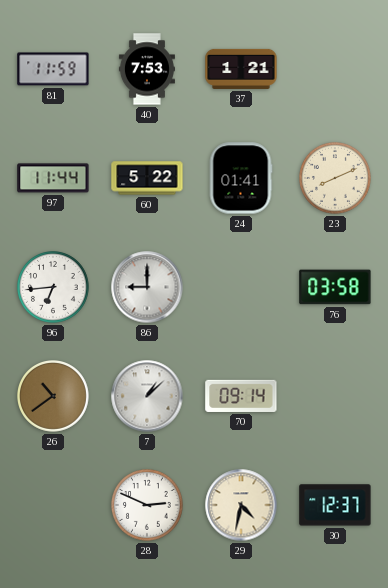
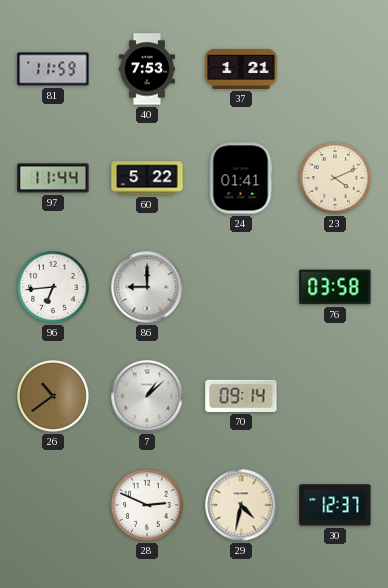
23: 8:11 -> 4:11 (336, 179)
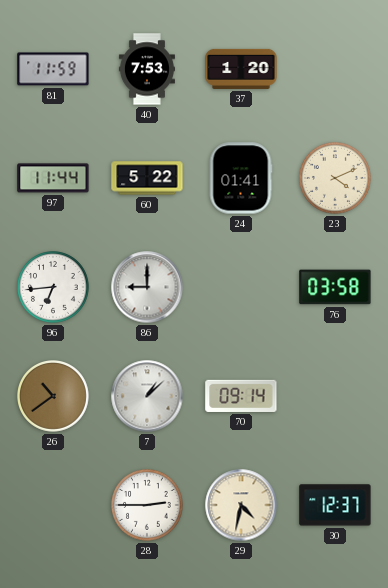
37: 1:21 -> 1:20 (241, 69)
28: 2:49 -> 2:45 (148, 506)
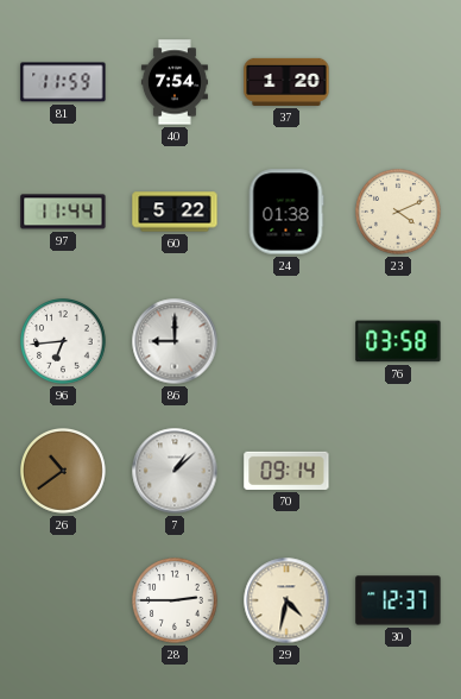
40: 7:53 -> 7:54 (175, 82)
24: 01:41 -> 01:38 (286, 212)
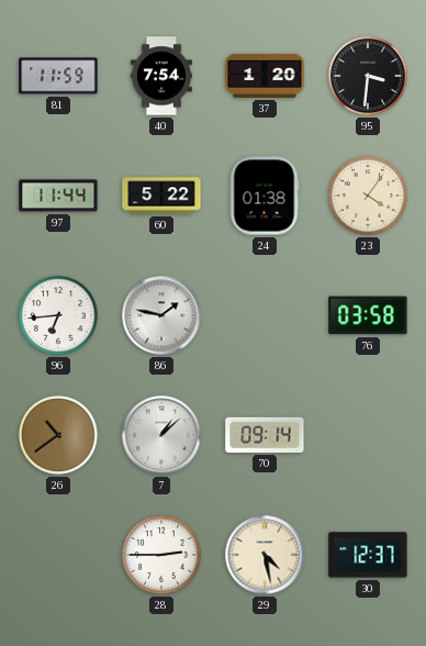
95: none -> 3:31 (369, 77)
23: 4:11 -> 4:06 (369, 197)
86: 9:00 -> 1:47 (161, 315)
29: 4:32 -> 4:28 (265, 555)
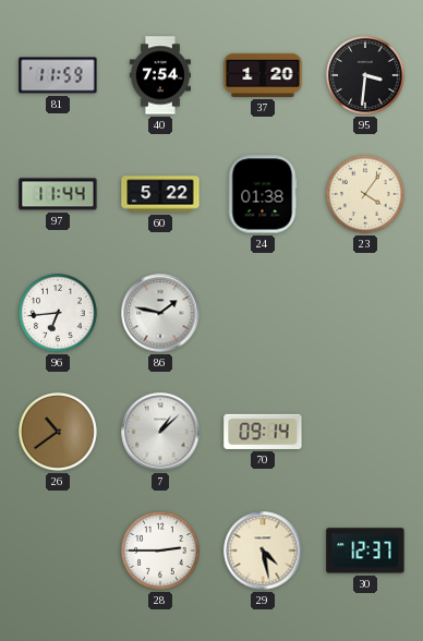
76: 03:58 -> none (368, 315)
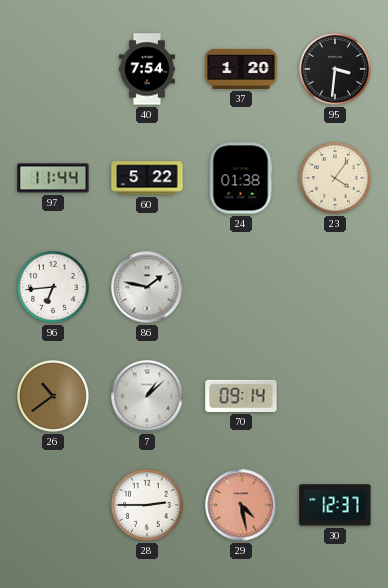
81: 11:59 -> none (58, 75)
29 dial: cream -> salmon (241, 505)
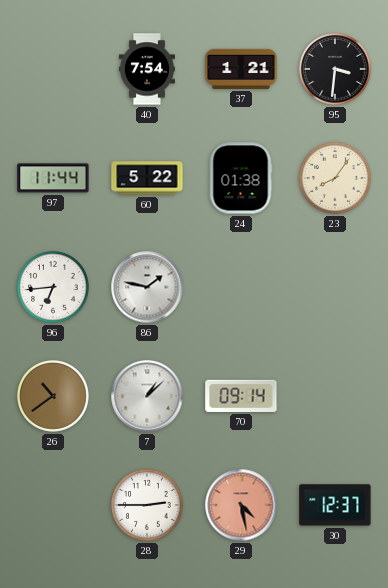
37: 1:20 -> 1:21 (241, 69)
23: 4:06 -> 8:06 (336, 179)
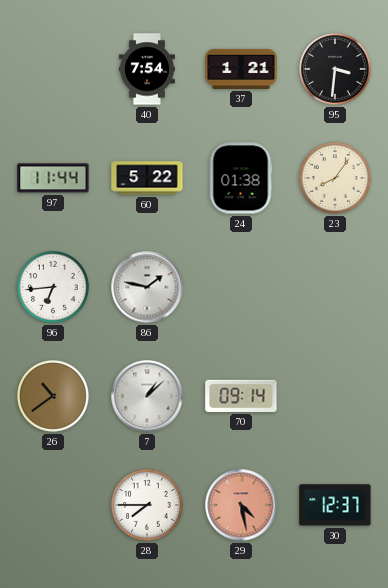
28: 2:45 -> 7:45 (148, 506)
